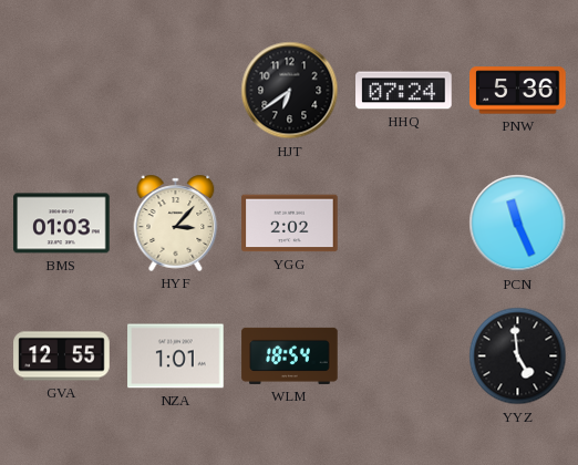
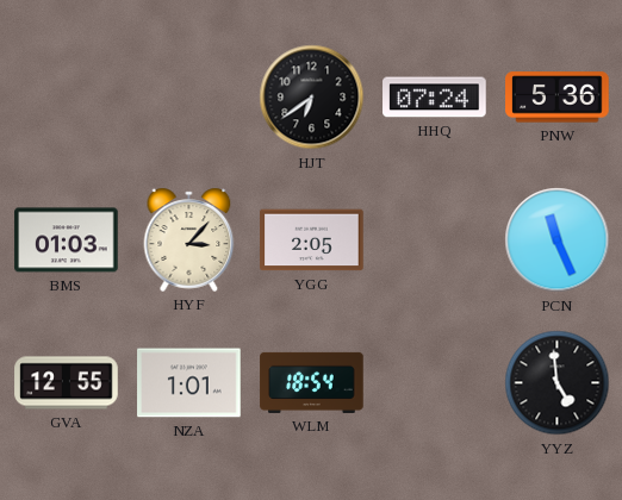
YGG: 2:02 -> 2:05 (312, 240)
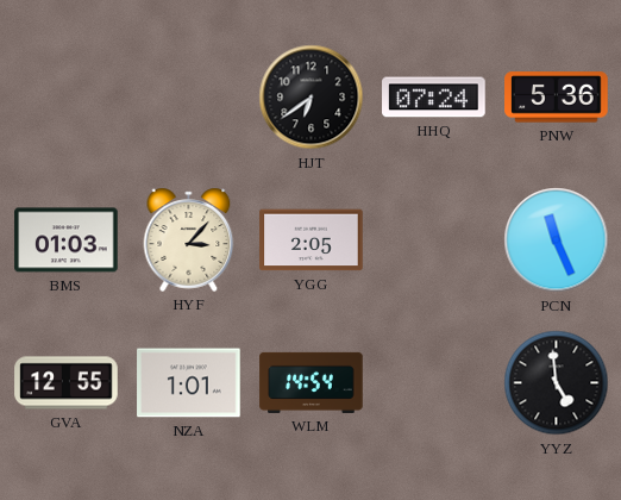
WLM: 18:54 -> 14:54 (312, 382)
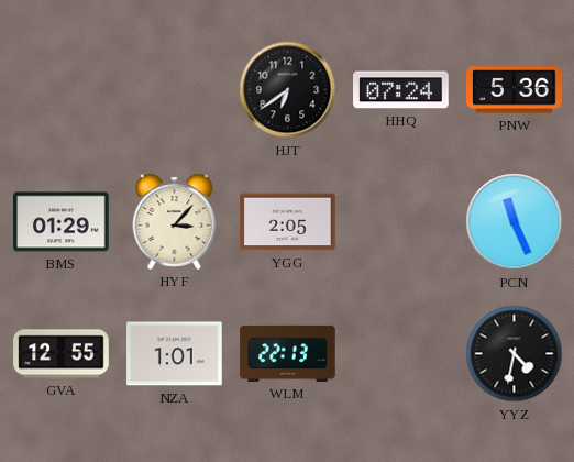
BMS: 01:03 -> 01:29 (62, 222)
WLM: 14:54 -> 22:13 (288, 353)
YYZ: 4:59 -> 4:32 (515, 354)
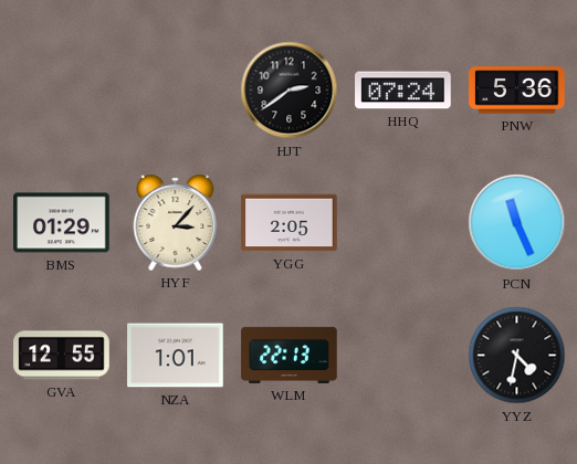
HJT: 6:39 -> 2:39 (290, 91)
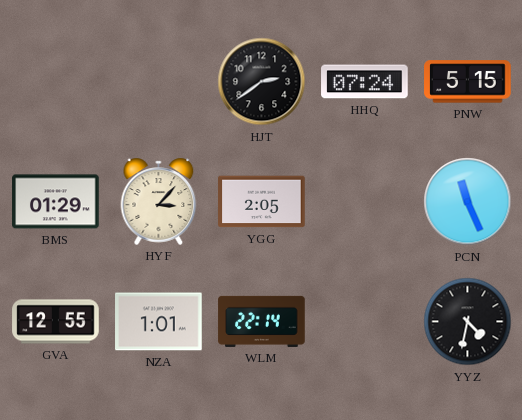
PNW: 5:36 -> 5:15 (468, 82)
WLM: 22:13 -> 22:14 (262, 321)
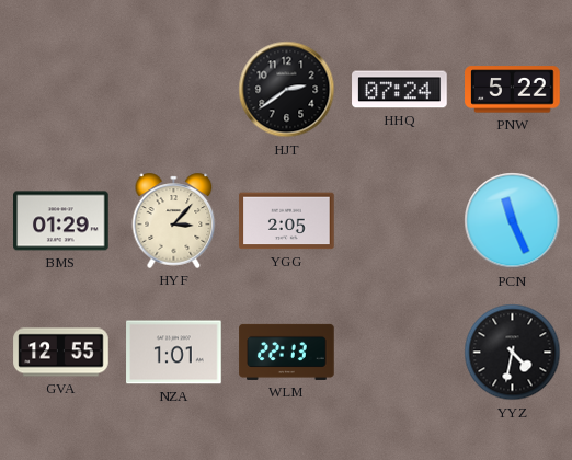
PNW: 5:15 -> 5:22 (513, 90)
WLM: 22:14 -> 22:13 (287, 352)
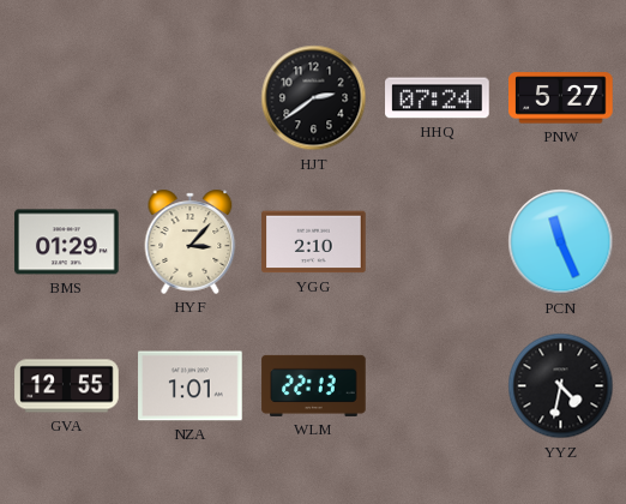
PNW: 5:22 -> 5:27 (561, 98)
YGG: 2:05 -> 2:10 (314, 242)
